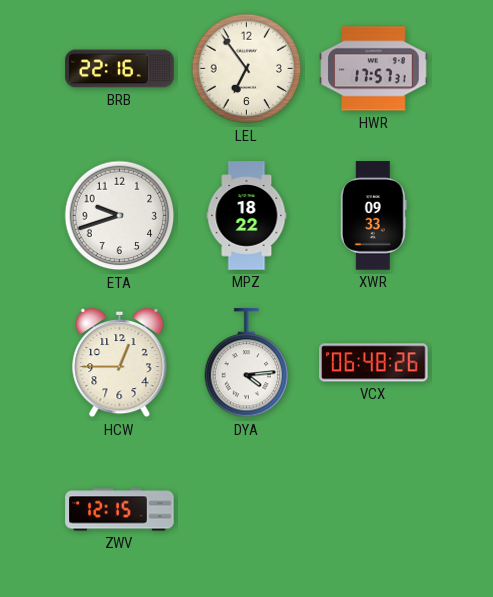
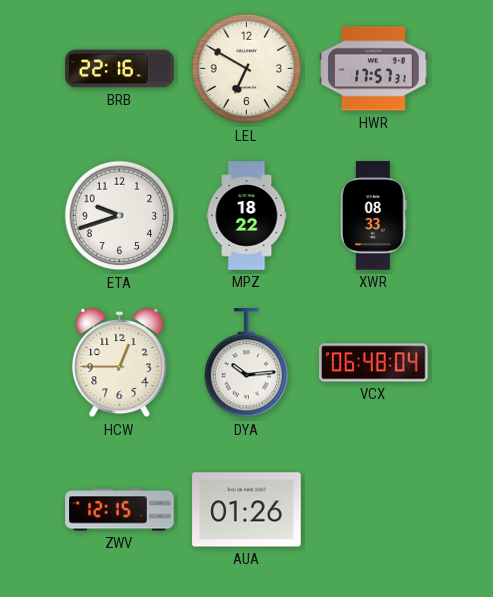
LEL: 6:54 -> 6:50 (247, 69)
XWR: 09:33 -> 08:33 (373, 216)
DYA: 4:14 -> 10:14 (247, 363)
VCX: 06:48:26 -> 06:48:04 (374, 363)
AUA: none -> 01:26 (247, 510)
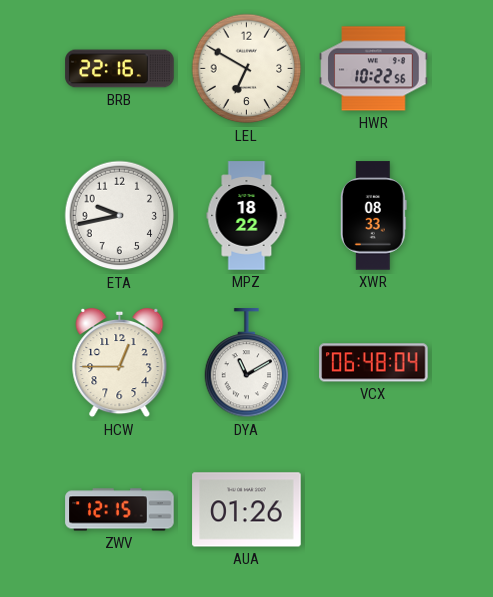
HWR: 17:57 -> 10:22 (374, 69)
ETA: 9:42 -> 9:43 (120, 216)
DYA: 10:14 -> 11:10 (247, 363)
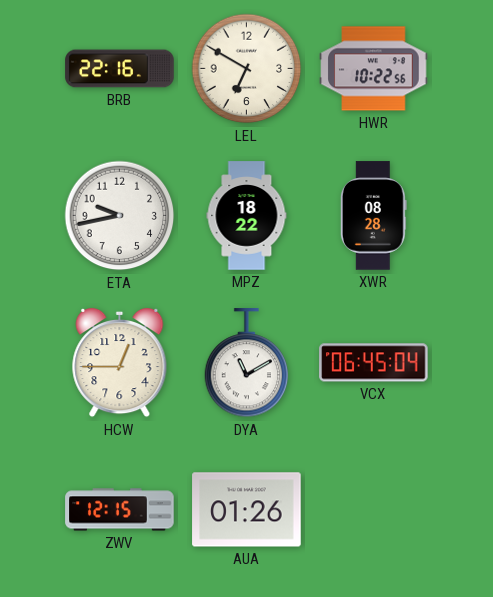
XWR: 08:33 -> 08:28 (373, 216)
VCX: 06:48 -> 06:45 (374, 363)
